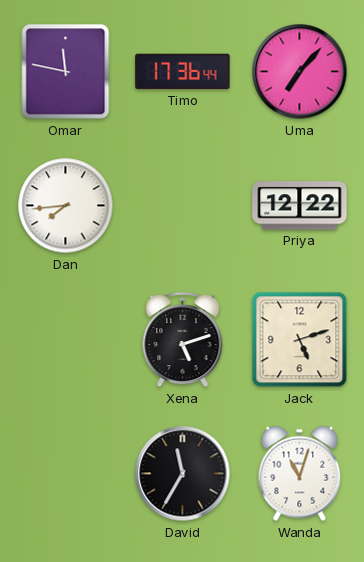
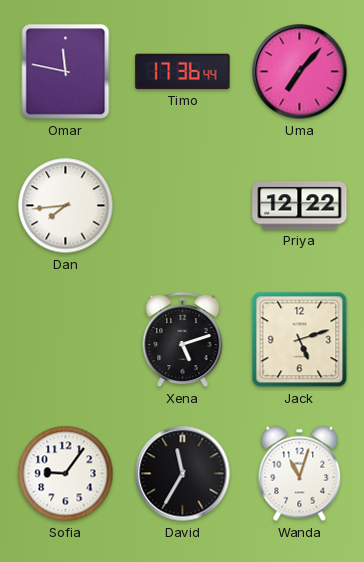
Sofia: none -> 9:06 (66, 474)
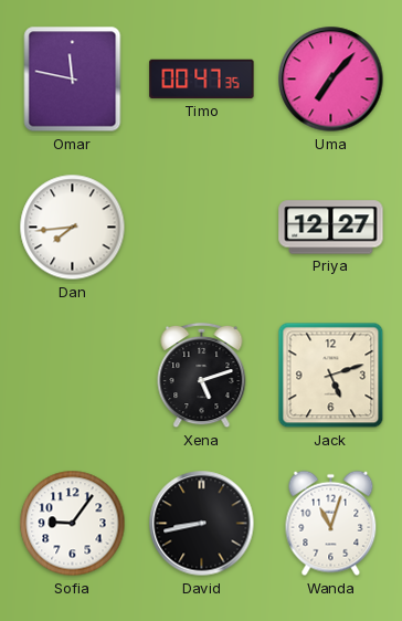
Timo: 17:36 -> 00:47 (202, 80)
Priya: 12:22 -> 12:27 (331, 228)
David: 11:35 -> 8:43 (202, 524)
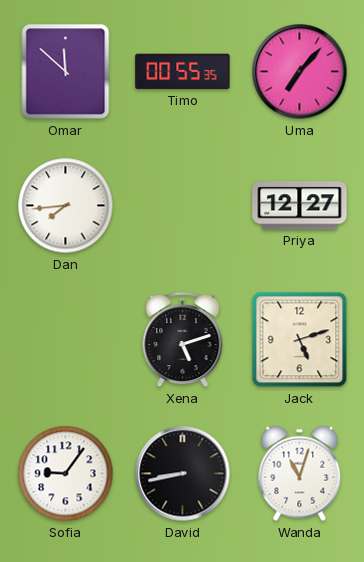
Omar: 11:47 -> 11:52 (66, 72)
Timo: 00:47 -> 00:55 (183, 72)
